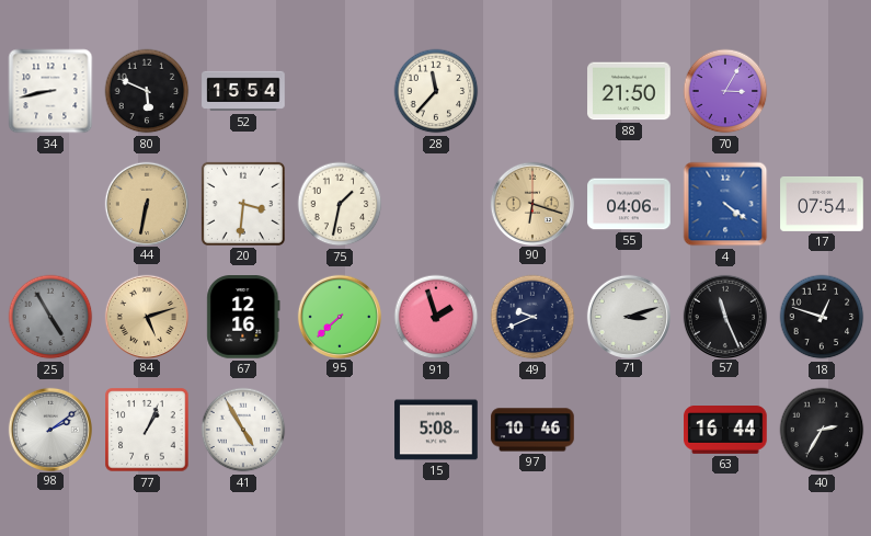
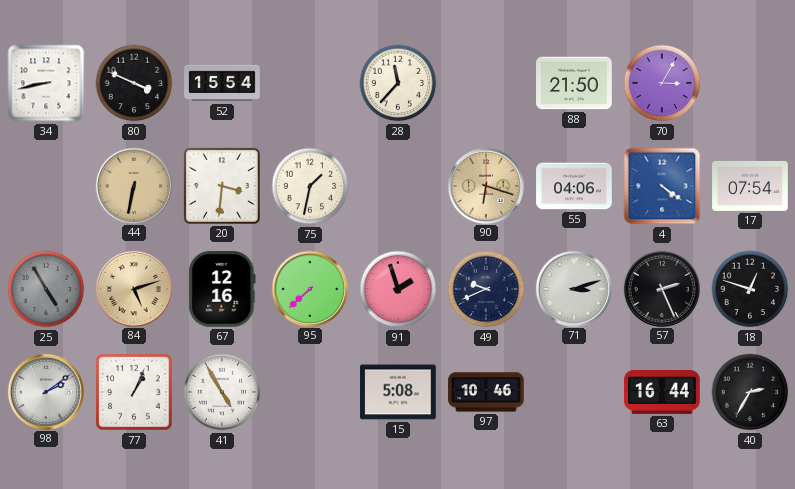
80: 5:49 -> 3:49 (134, 83)
57: 11:26 -> 2:26 (661, 288)
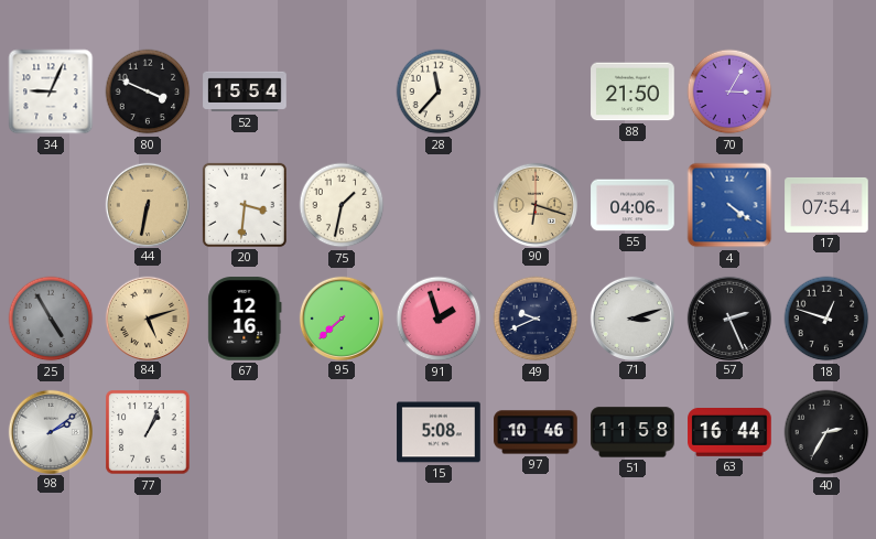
34: 8:43 -> 9:04 (51, 91)
41: 4:55 -> none (222, 392)
51: none -> 11:58 (632, 432)
